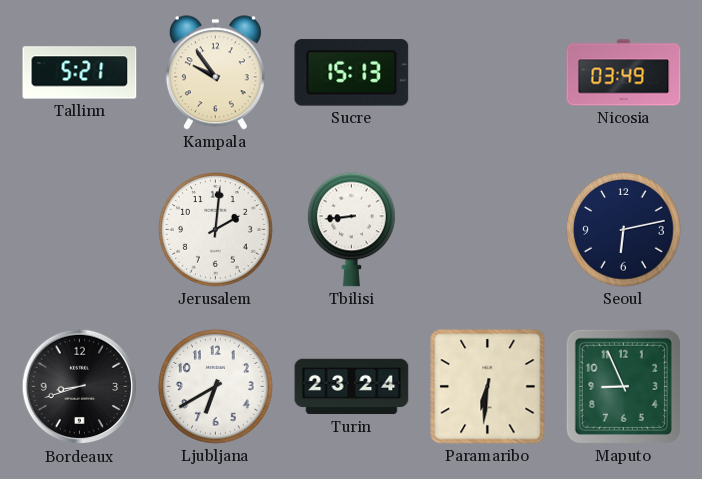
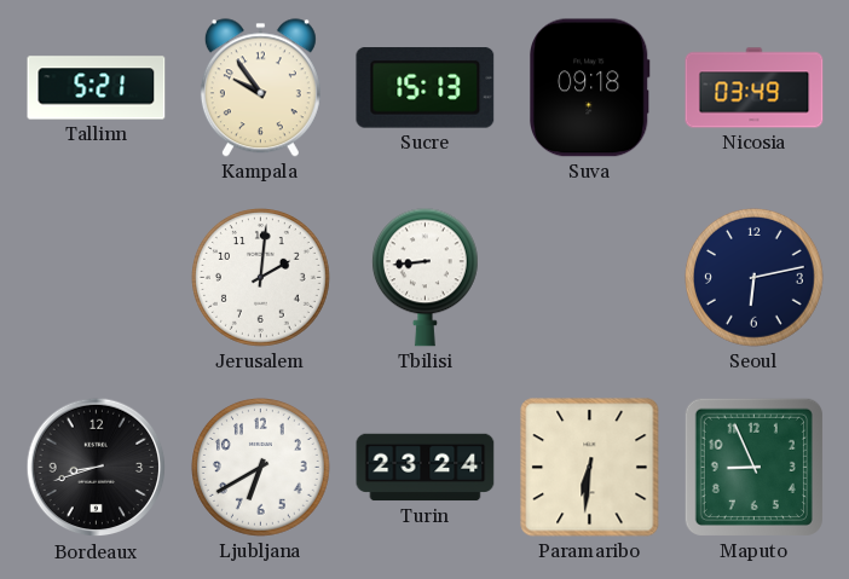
Suva: none -> 09:18 (590, 88)
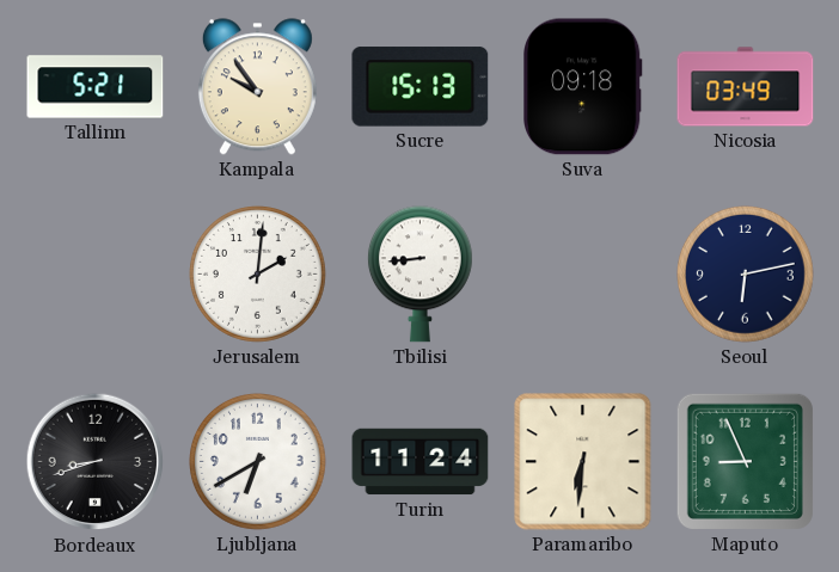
Turin: 23:24 -> 11:24 (421, 462)
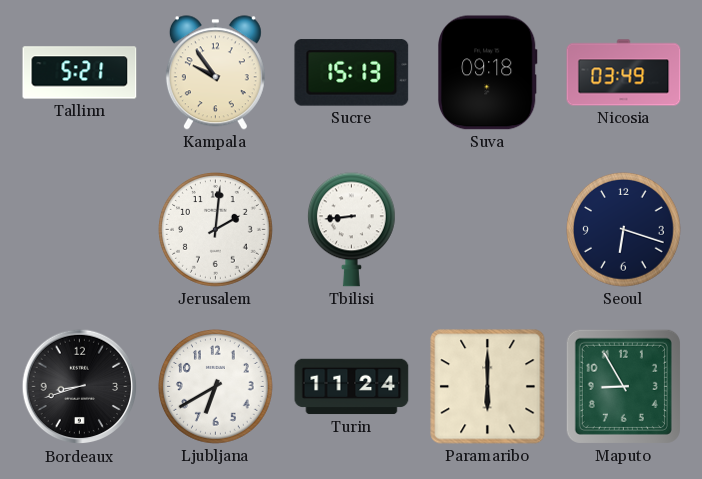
Seoul: 6:13 -> 6:18 (624, 230)
Paramaribo: 6:31 -> 6:00 (488, 387)
Maputo: 8:56 -> 8:55 (623, 386)
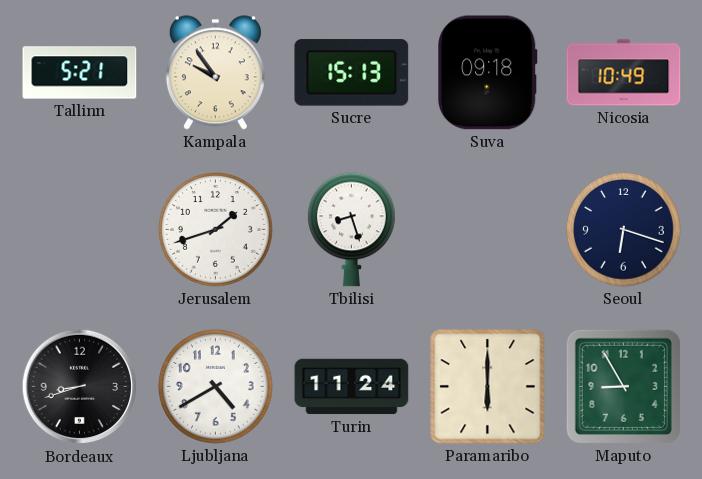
Nicosia: 03:49 -> 10:49 (624, 73)
Jerusalem: 2:01 -> 1:42 (216, 230)
Tbilisi: 8:44 -> 8:27 (351, 230)
Ljubljana: 6:40 -> 4:40 (216, 387)
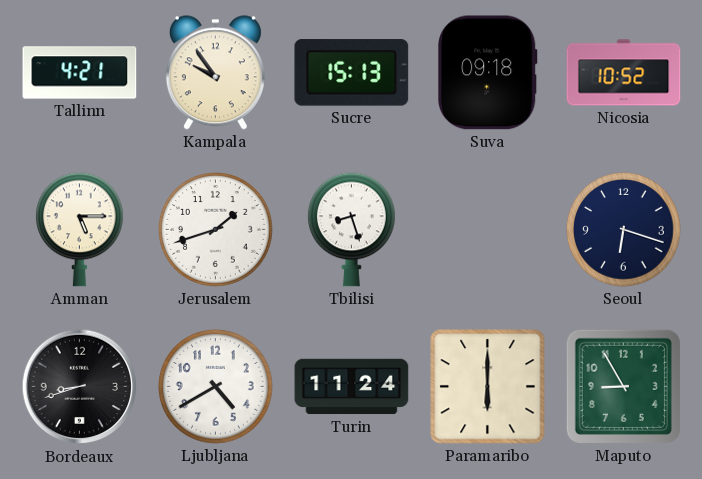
Tallinn: 5:21 -> 4:21 (80, 73)
Nicosia: 10:49 -> 10:52 (624, 73)
Amman: none -> 5:15 (79, 230)
